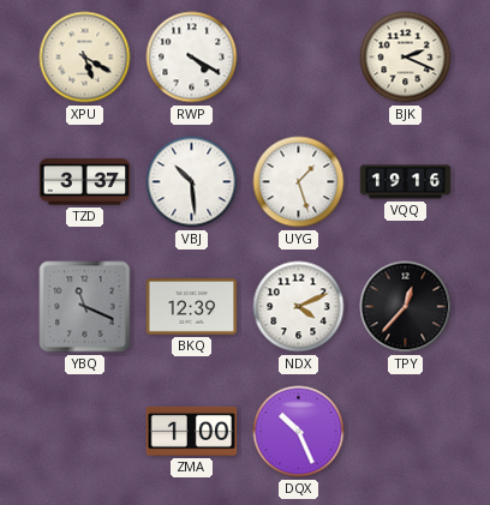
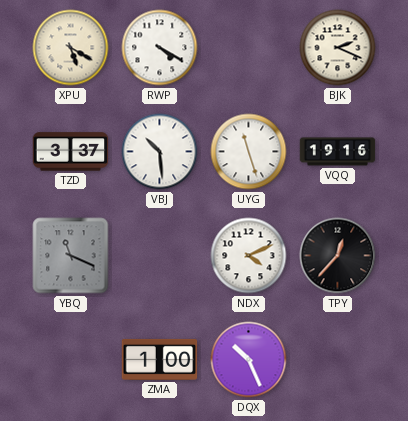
UYG: 1:27 -> 11:27 (249, 152)
BKQ: 12:39 -> none (192, 307)
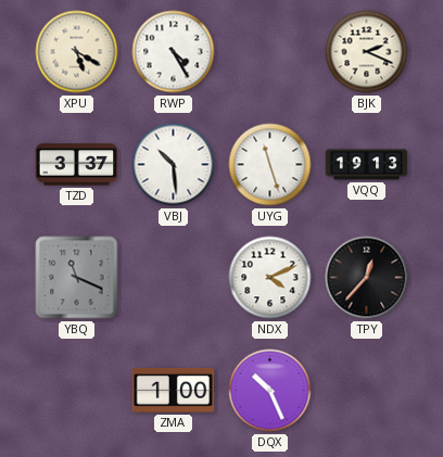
RWP: 4:20 -> 4:25 (174, 52)
VQQ: 19:16 -> 19:13 (367, 165)
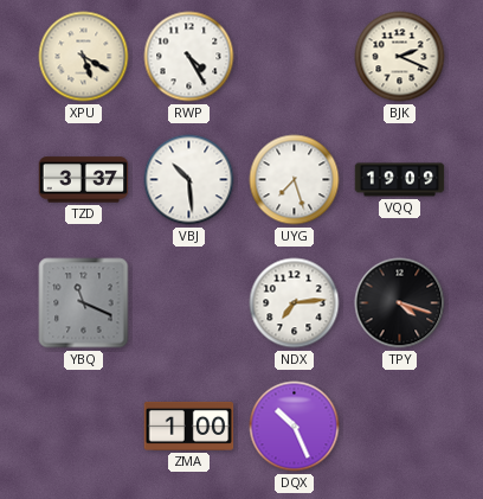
UYG: 11:27 -> 7:27 (295, 180)
VQQ: 19:13 -> 19:09 (400, 180)
NDX: 4:11 -> 7:14 (295, 303)
TPY: 12:37 -> 4:18 (400, 303)
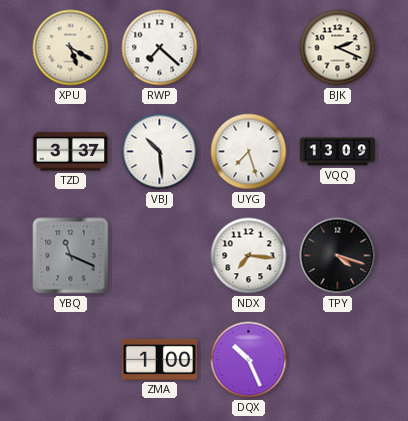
RWP: 4:25 -> 7:22 (160, 48)
VQQ: 19:09 -> 13:09 (338, 152)
NDX: 7:14 -> 7:16 (249, 256)
